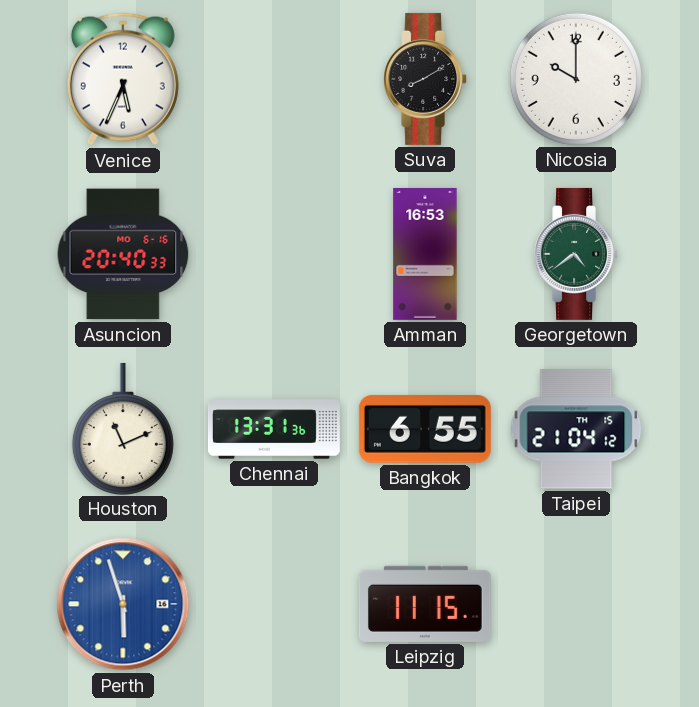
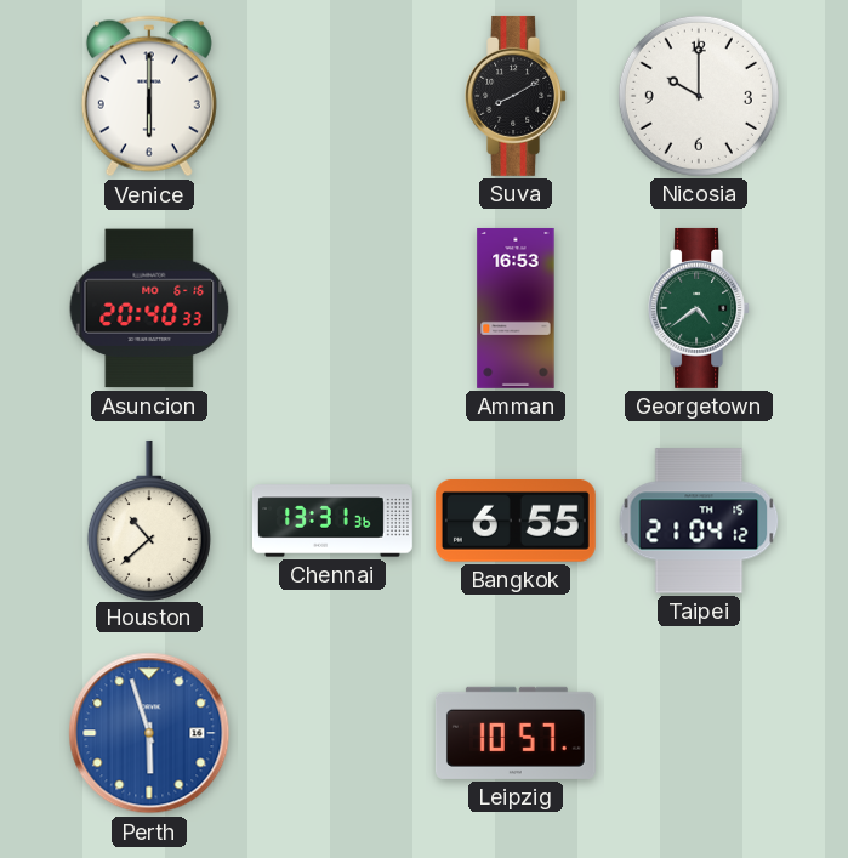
Venice: 5:34 -> 6:00 (149, 96)
Houston: 11:11 -> 10:38 (149, 519)
Leipzig: 11:15 -> 10:57 (516, 733)
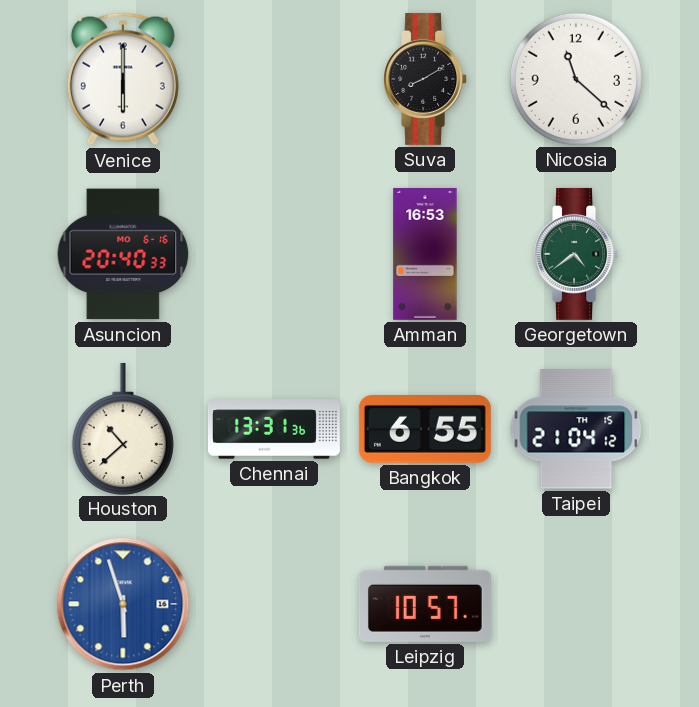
Nicosia: 10:00 -> 11:22 (576, 79)
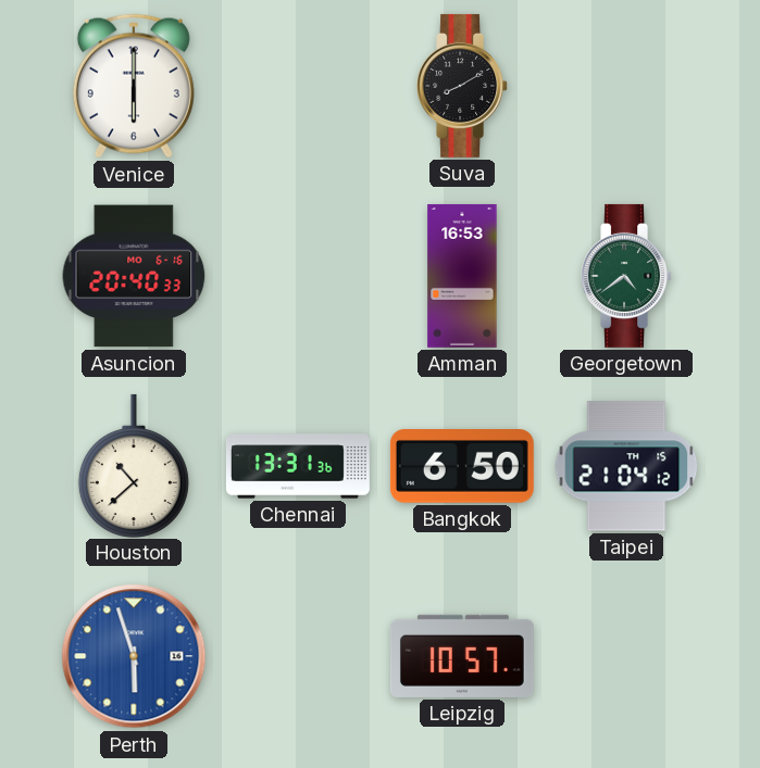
Nicosia: 11:22 -> none (576, 79)
Bangkok: 6:55 -> 6:50 (462, 467)
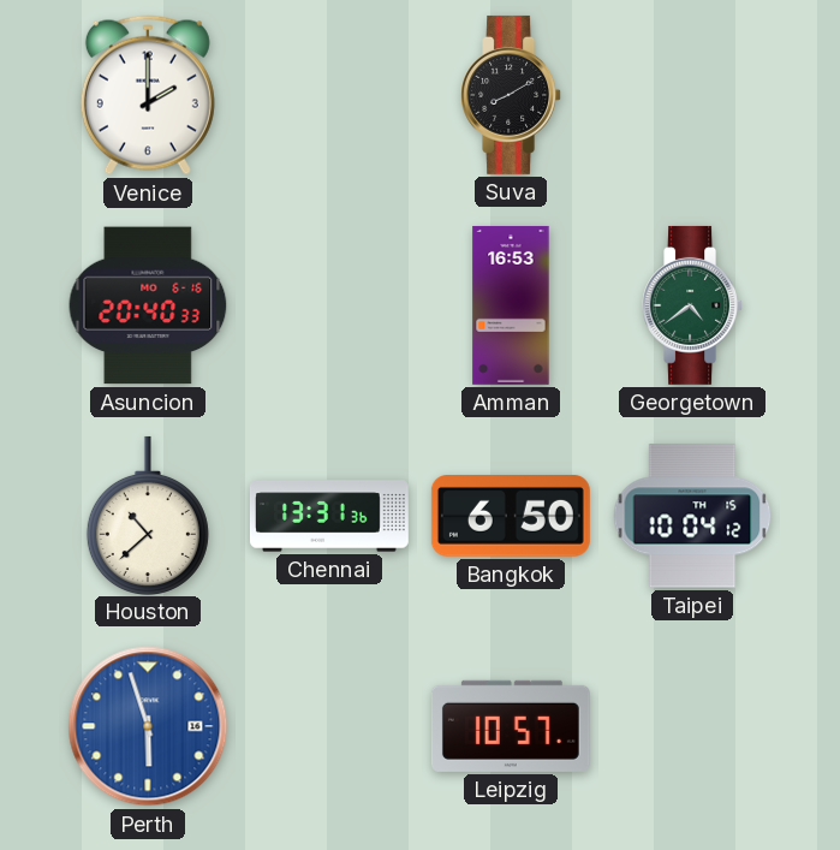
Venice: 6:00 -> 2:00 (148, 95)
Taipei: 21:04 -> 10:04 (692, 516)
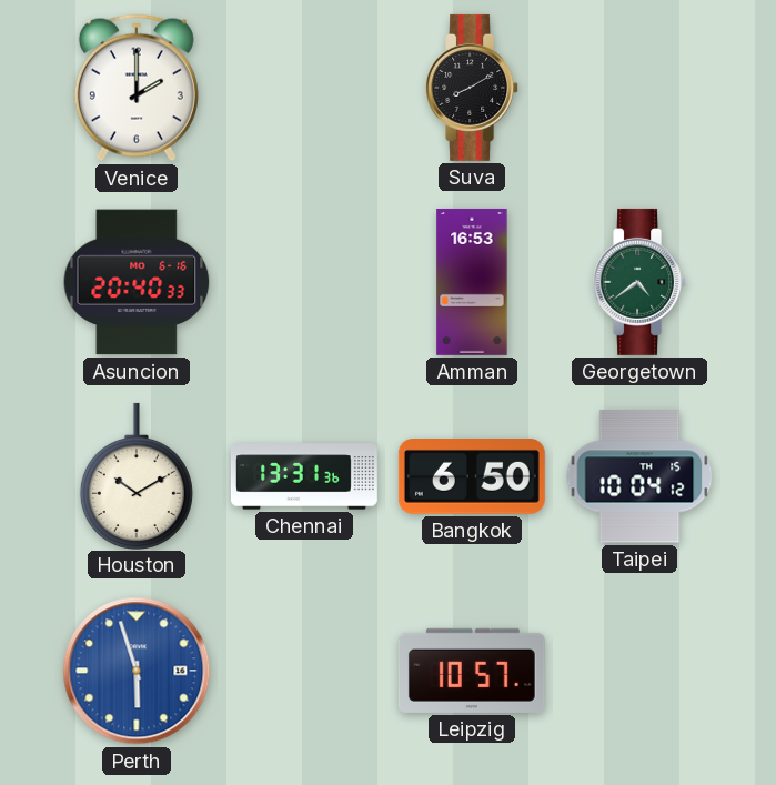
Houston: 10:38 -> 10:10 (137, 475)
